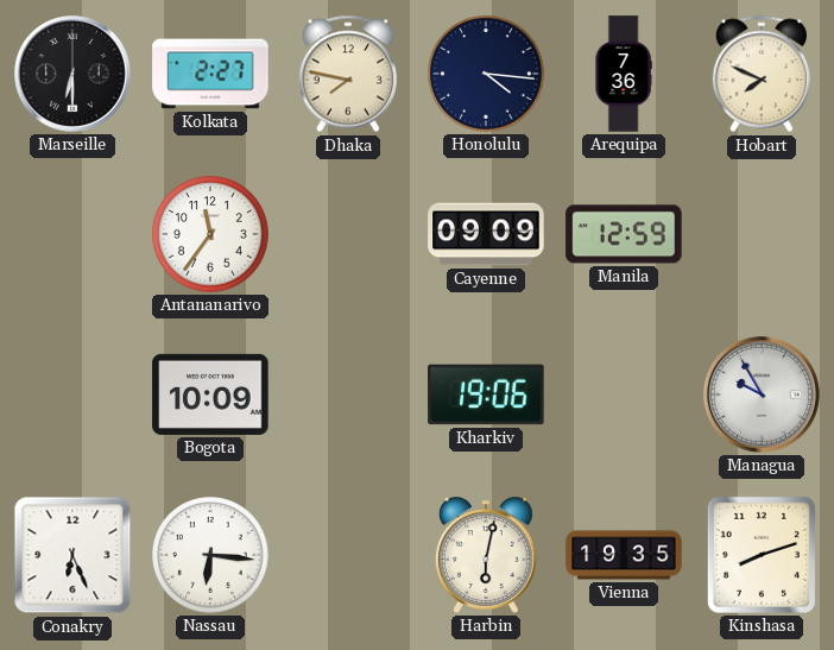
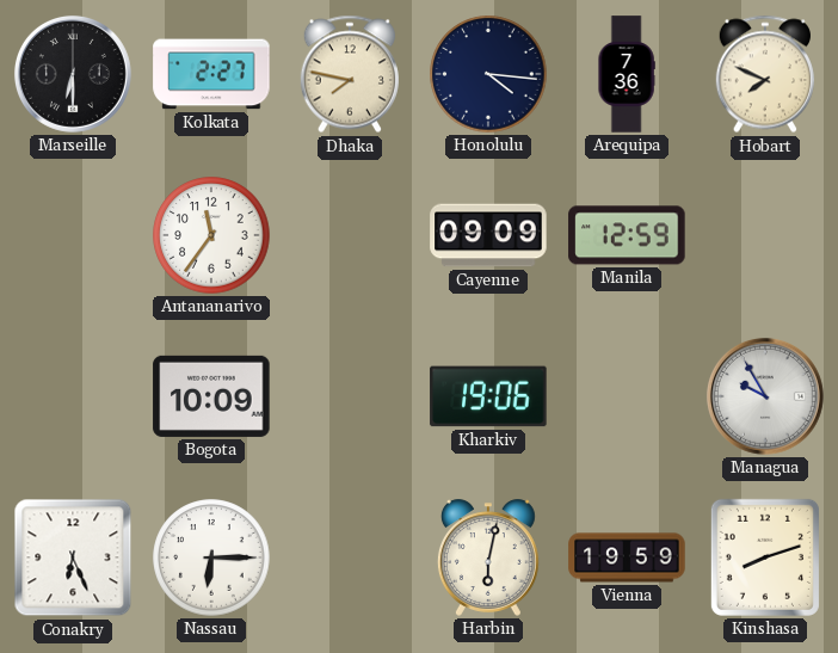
Nassau: 6:16 -> 6:15 (211, 557)
Vienna: 19:35 -> 19:59 (627, 557)
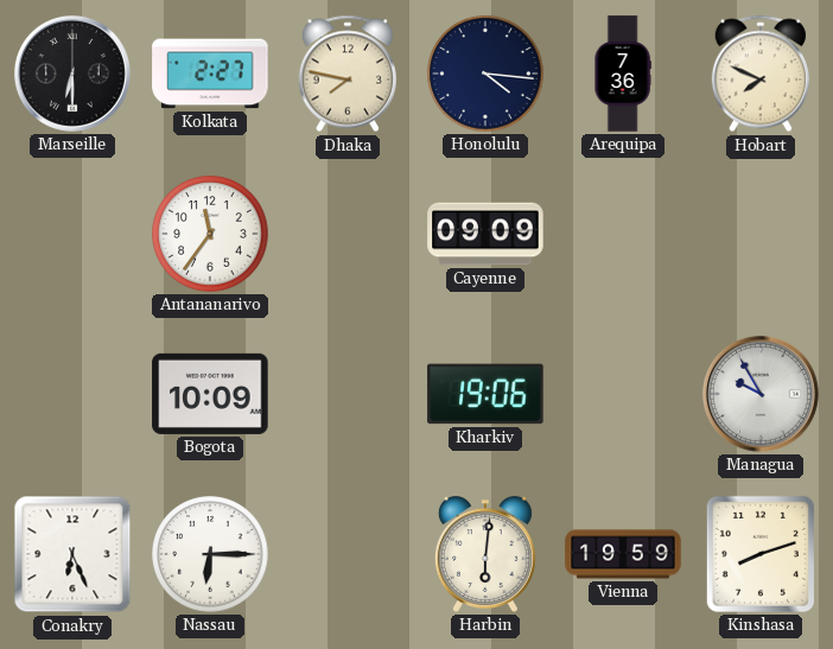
Manila: 12:59 -> none (627, 235)
Harbin: 6:02 -> 6:01 (485, 554)
